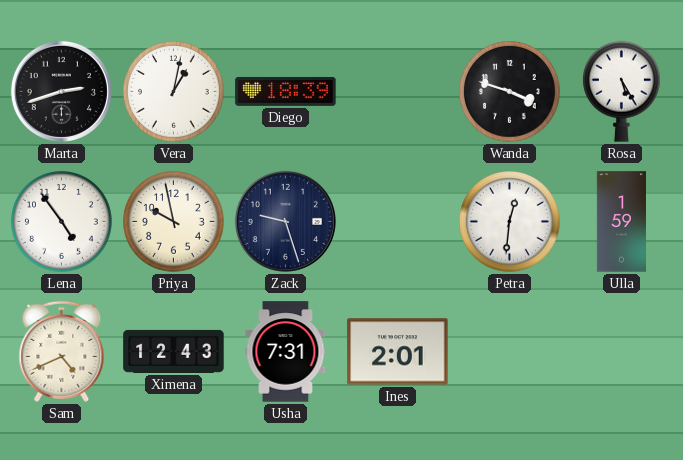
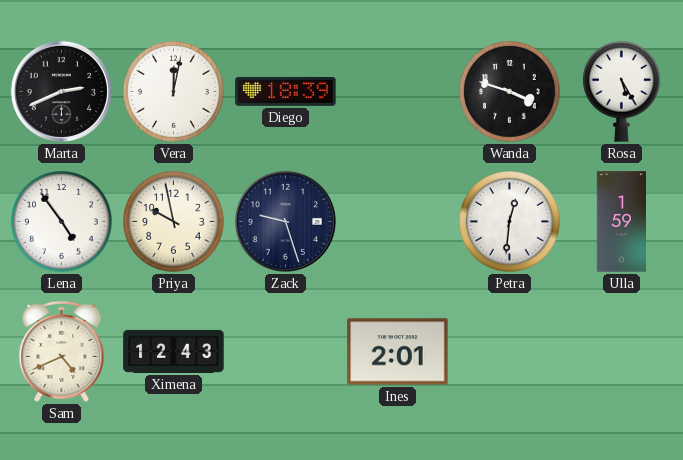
Marta: 2:42 -> 2:41 (61, 91)
Vera: 1:02 -> 12:02 (174, 92)
Usha: 7:31 -> none (286, 352)
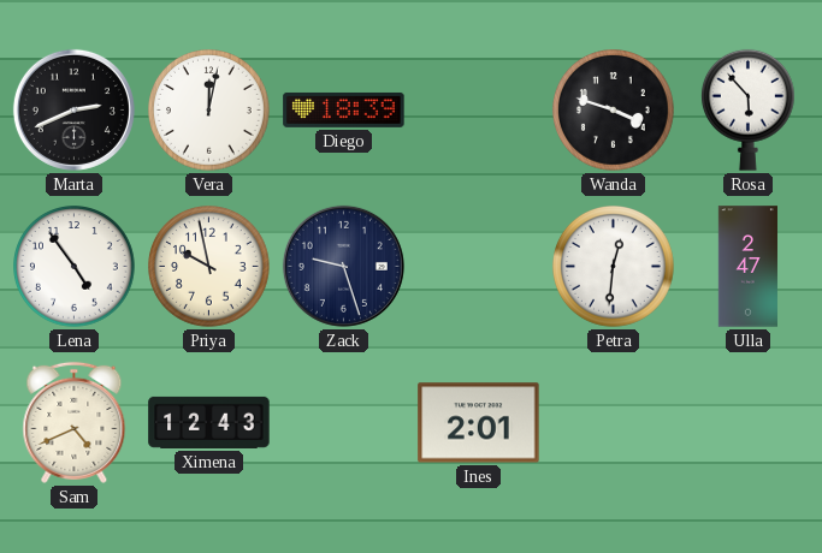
Rosa: 5:25 -> 5:53 (747, 109)
Ulla: 1:59 -> 2:47 (747, 267)
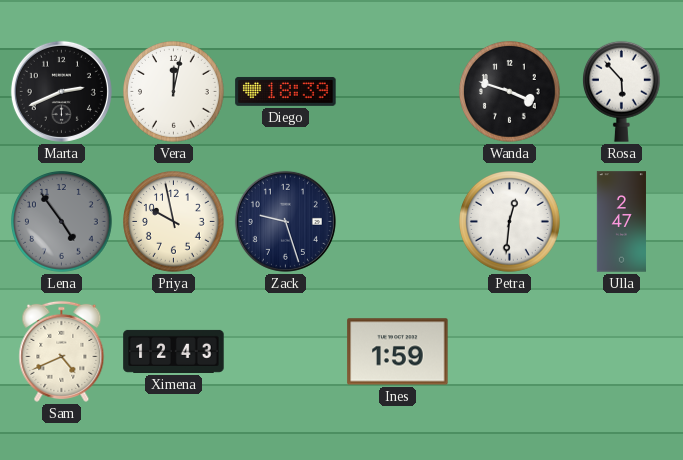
Lena dial: white -> grey (62, 222)
Ines: 2:01 -> 1:59 (398, 352)
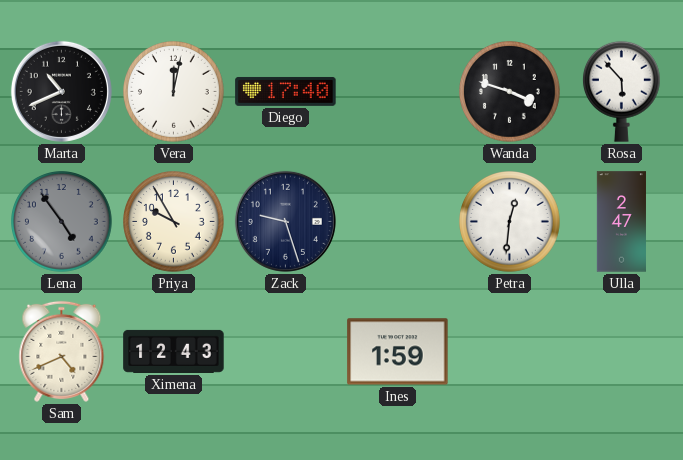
Marta: 2:41 -> 10:41 (61, 91)
Diego: 18:39 -> 17:40 (286, 91)
Priya: 9:58 -> 9:55 (174, 222)
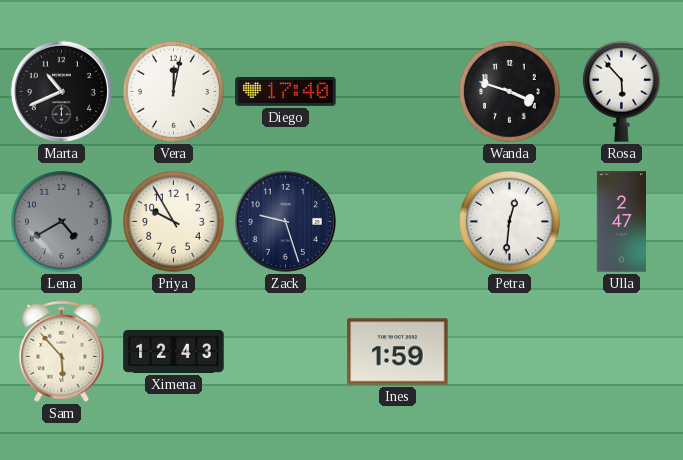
Lena: 4:54 -> 4:40 (62, 222)
Sam: 4:41 -> 5:53 (62, 351)
